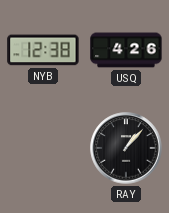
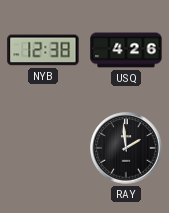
RAY: 1:07 -> 1:59 (126, 148)
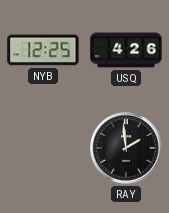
NYB: 12:38 -> 12:25 (43, 50)
